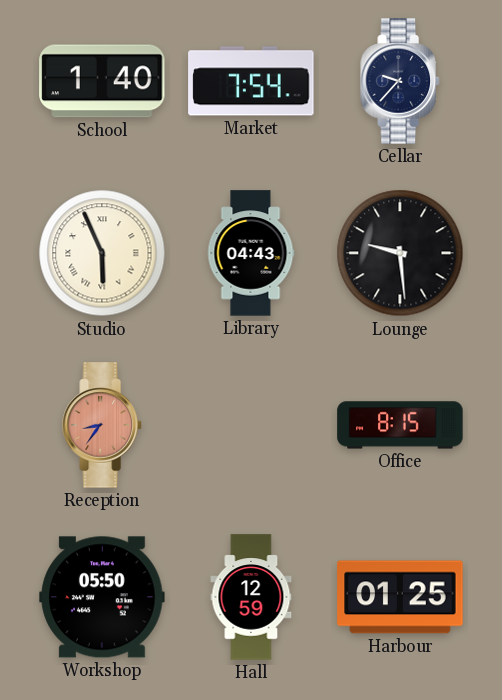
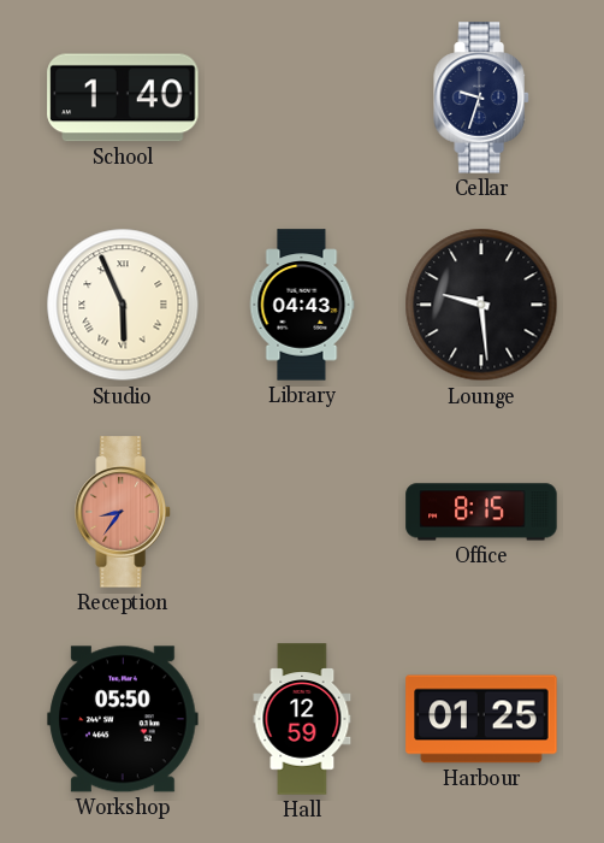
Market: 7:54 -> none (251, 81)
Cellar: 9:37 -> 9:33 (481, 98)
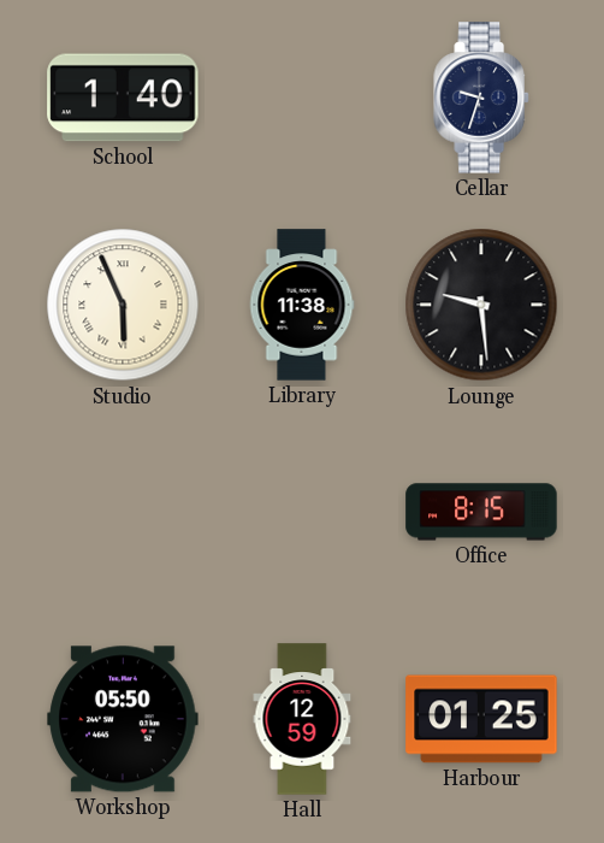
Library: 04:43 -> 11:38 (302, 305)
Reception: 8:36 -> none (123, 512)
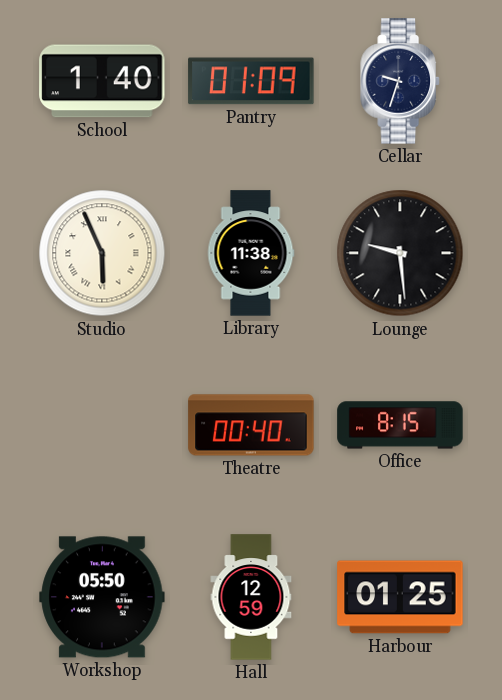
Pantry: none -> 01:09 (251, 81)
Theatre: none -> 00:40 (251, 425)
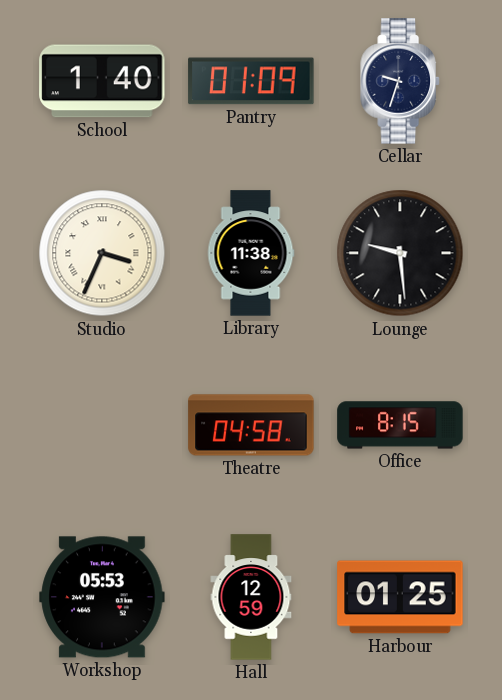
Studio: 5:56 -> 3:34 (102, 253)
Theatre: 00:40 -> 04:58 (251, 425)
Workshop: 05:50 -> 05:53 (102, 597)
